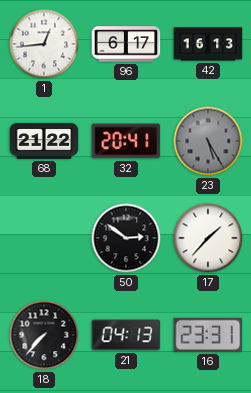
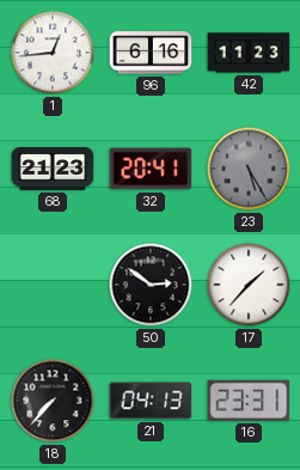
96: 6:17 -> 6:16 (151, 53)
42: 16:13 -> 11:23 (249, 53)
68: 21:22 -> 21:23 (53, 169)
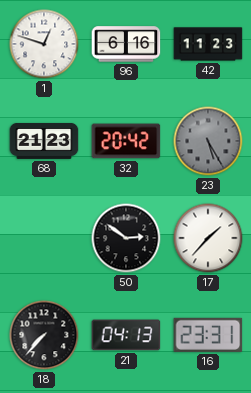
1: 12:44 -> 12:48 (44, 44)
32: 20:41 -> 20:42 (126, 141)
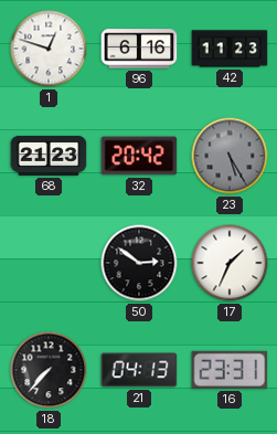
17: 1:37 -> 1:34 (230, 263)
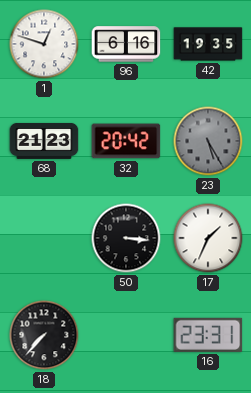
42: 11:23 -> 19:35 (208, 44)
50: 2:51 -> 3:16 (126, 238)
21: 04:13 -> none (139, 370)
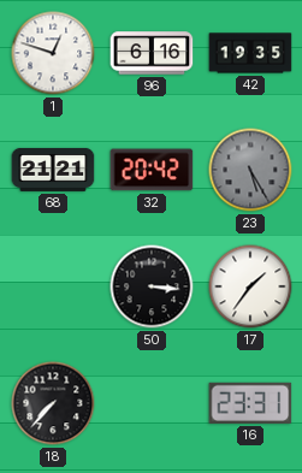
68: 21:23 -> 21:21 (53, 170)
17: 1:34 -> 1:36 (250, 286)
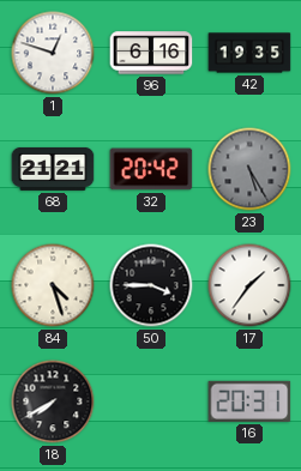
84: none -> 4:27 (53, 285)
50: 3:16 -> 3:45 (151, 285)
18: 7:37 -> 7:40 (53, 401)
16: 23:31 -> 20:31 (249, 401)
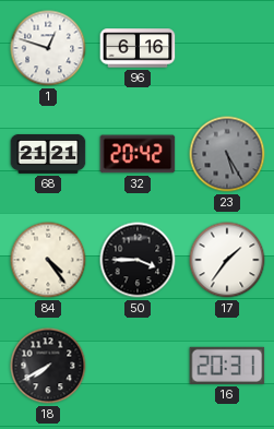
42: 19:35 -> none (249, 53)
84: 4:27 -> 4:24 (48, 260)
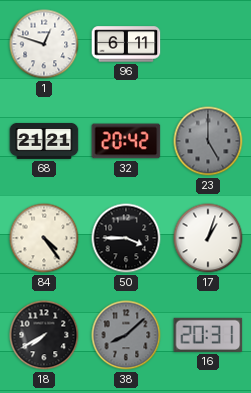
96: 6:16 -> 6:11 (126, 44)
23: 5:25 -> 5:00 (208, 141)
17: 1:36 -> 1:03 (208, 238)
38: none -> 8:08 (126, 335)
